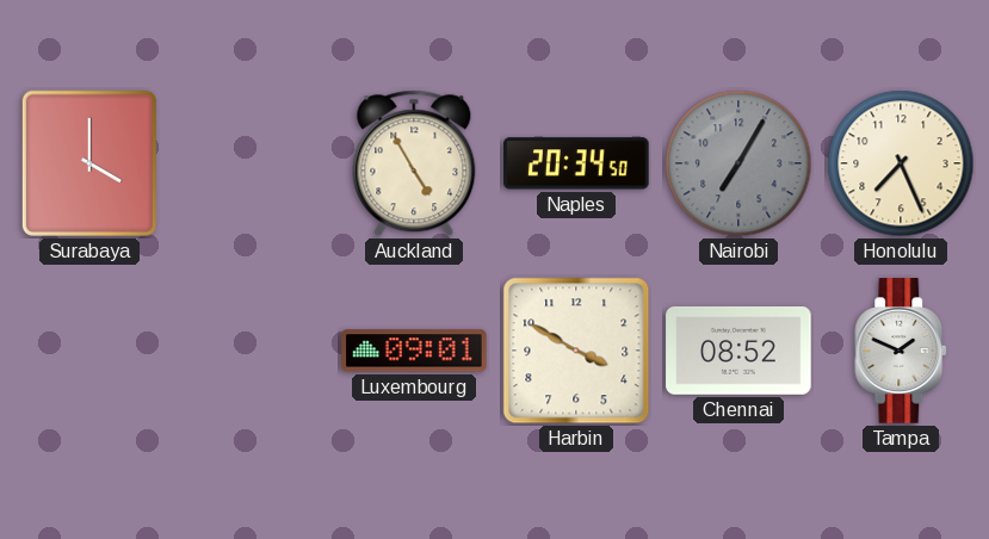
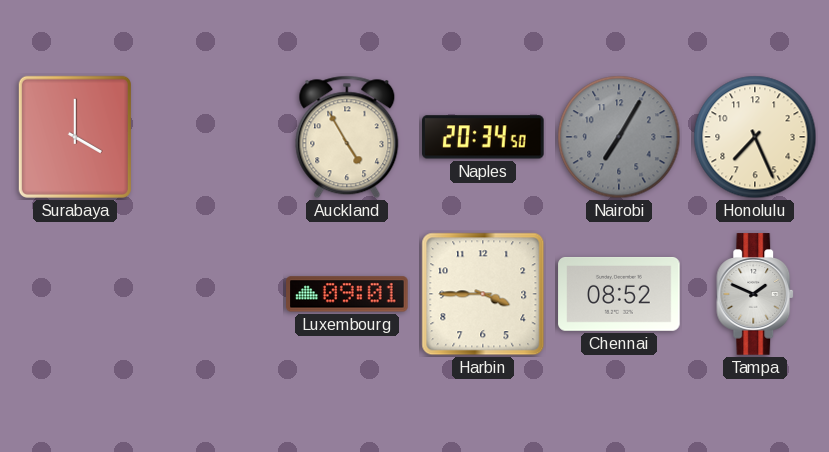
Harbin: 3:50 -> 3:45 (483, 294)
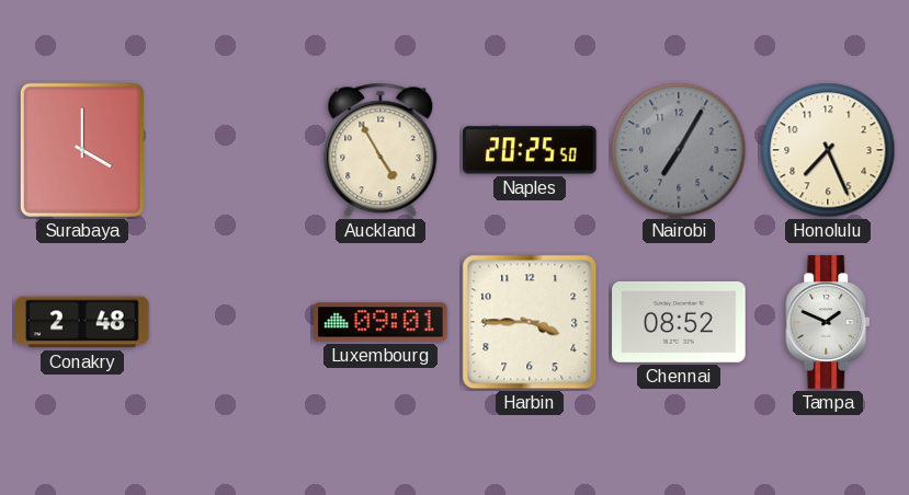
Naples: 20:34 -> 20:25 (530, 150)
Conakry: none -> 2:48 (82, 322)
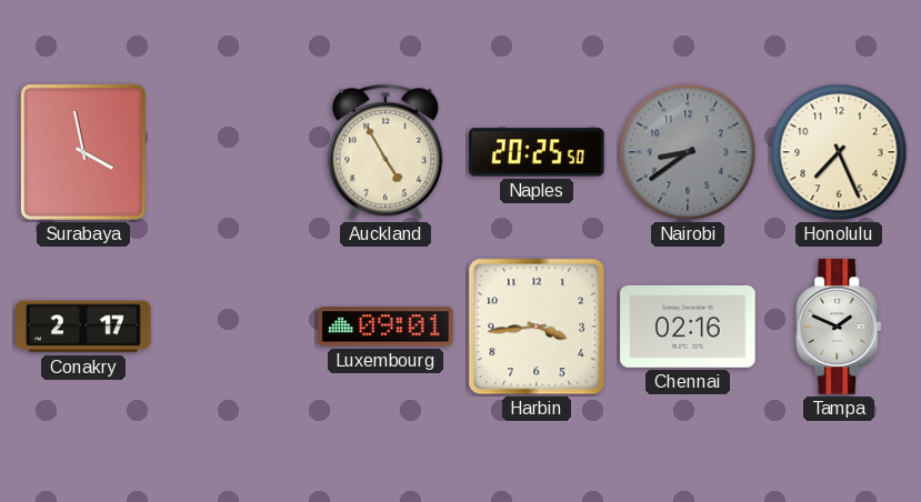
Surabaya: 4:00 -> 3:58 (83, 152)
Nairobi: 7:05 -> 8:39 (688, 152)
Conakry: 2:48 -> 2:17 (83, 327)
Harbin: 3:45 -> 3:44 (537, 327)
Chennai: 08:52 -> 02:16 (688, 327)
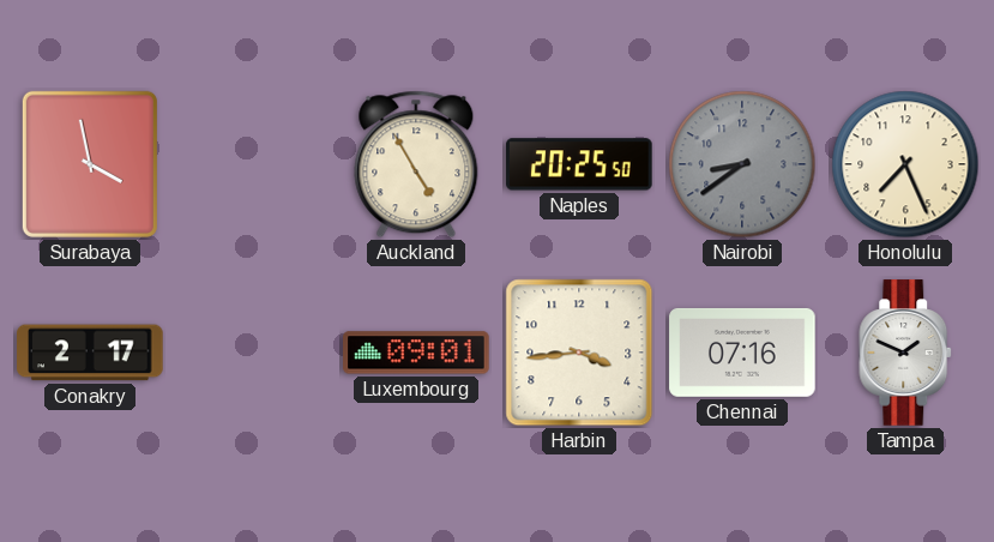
Chennai: 02:16 -> 07:16 (742, 353)
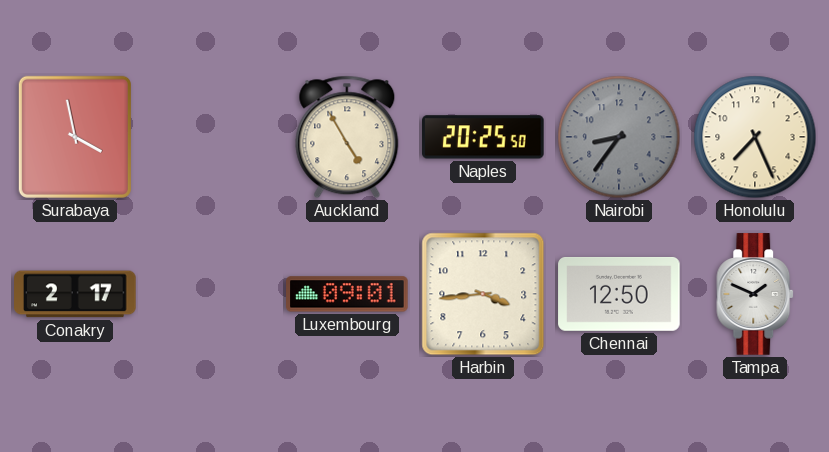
Nairobi: 8:39 -> 8:36 (619, 137)
Chennai: 07:16 -> 12:50 (619, 294)
